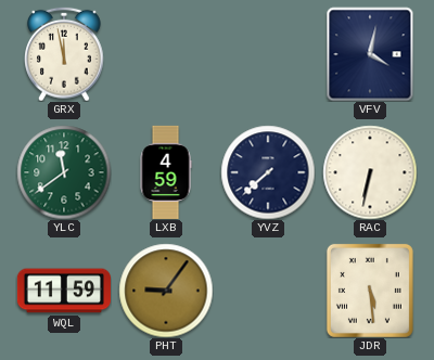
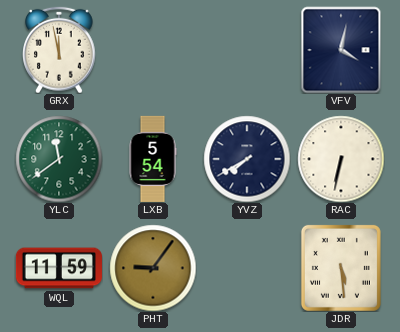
LXB: 4:59 -> 5:54 (153, 159)
YVZ: 7:38 -> 7:40 (247, 159)
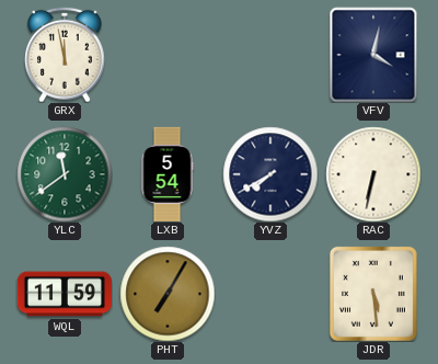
PHT: 9:06 -> 7:05 (168, 294)
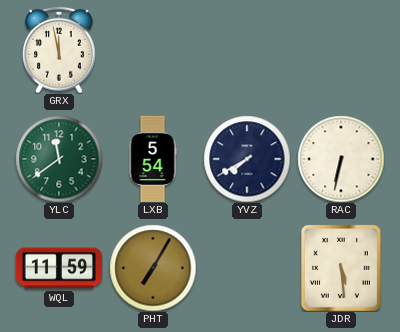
VFV: 4:02 -> none (373, 55)
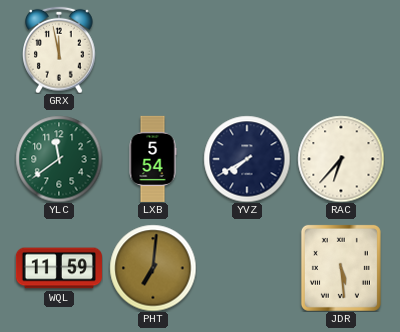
RAC: 6:32 -> 6:37 (341, 159)
PHT: 7:05 -> 7:01 (153, 268)
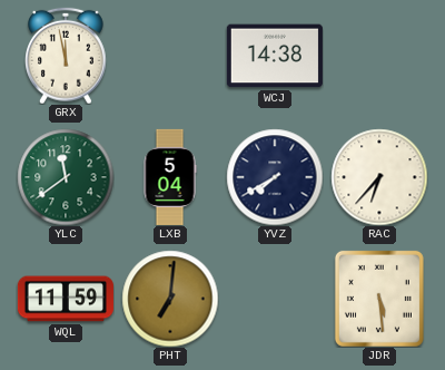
WCJ: none -> 14:38 (275, 56)
LXB: 5:54 -> 5:04 (170, 177)
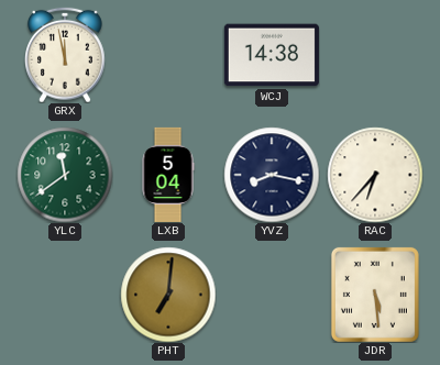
YVZ: 7:40 -> 8:17 (272, 175)
WQL: 11:59 -> none (66, 299)
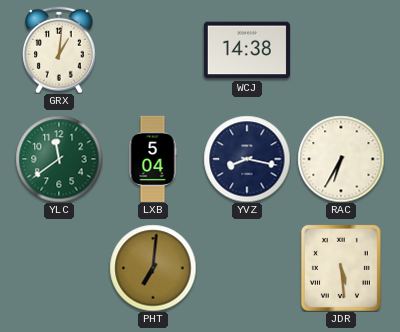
GRX: 11:58 -> 1:01 (60, 50)
RAC: 6:37 -> 6:35 (341, 159)
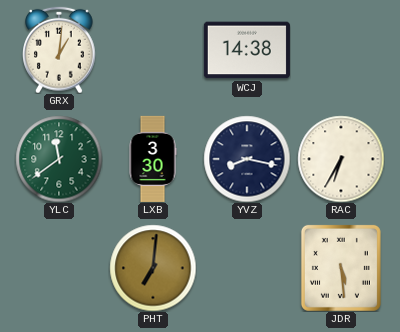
LXB: 5:04 -> 3:30 (153, 159)
